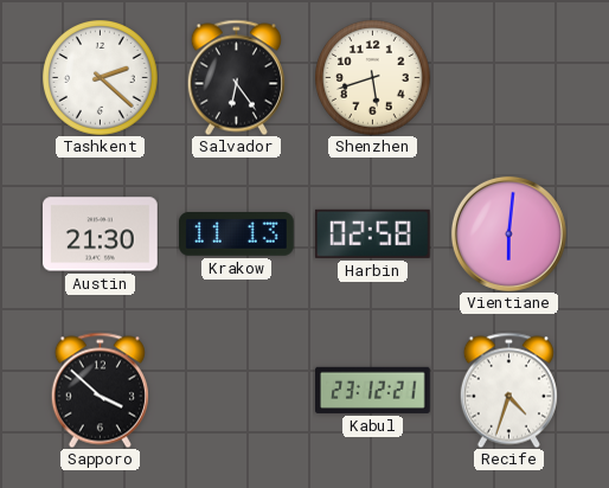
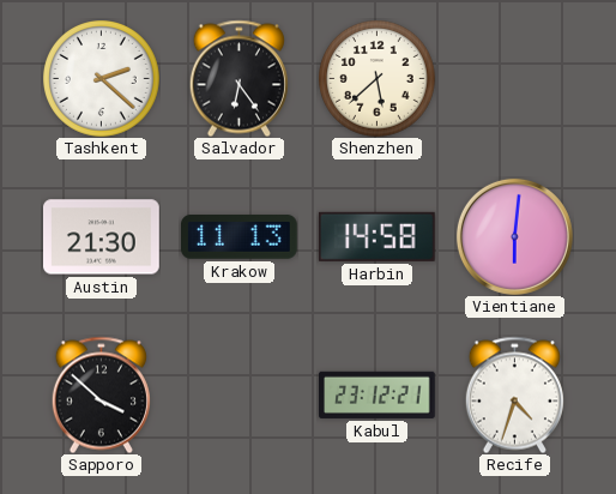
Shenzhen: 5:42 -> 5:38 (378, 79)
Harbin: 02:58 -> 14:58 (376, 236)
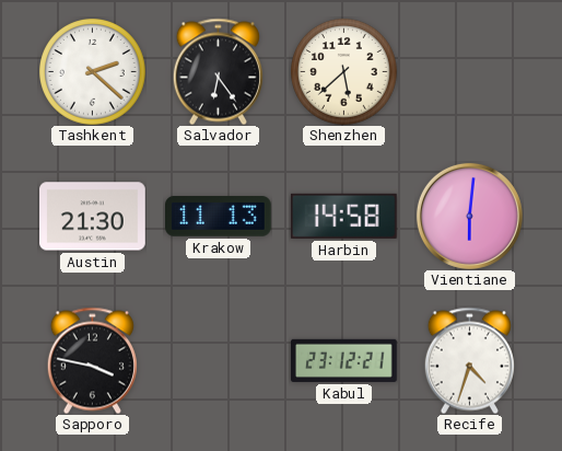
Sapporo: 3:52 -> 3:47 (92, 360)
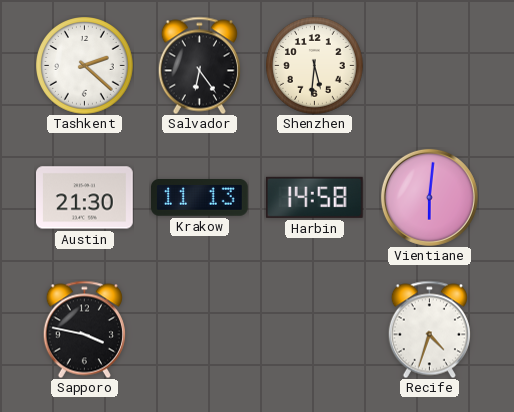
Shenzhen: 5:38 -> 5:31 (315, 66)
Kabul: 23:12 -> none (344, 360)
